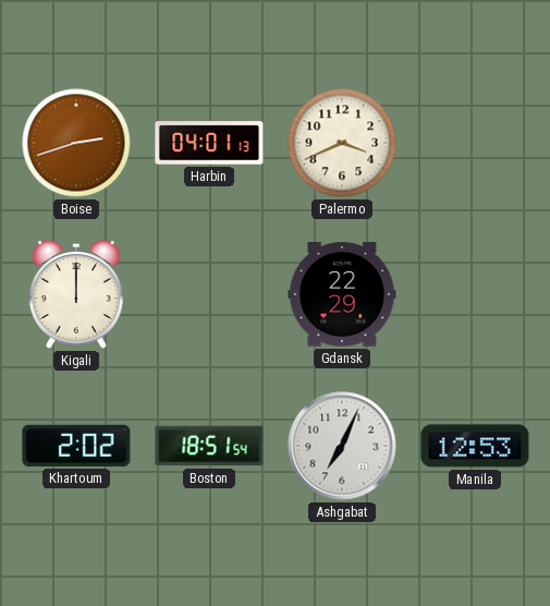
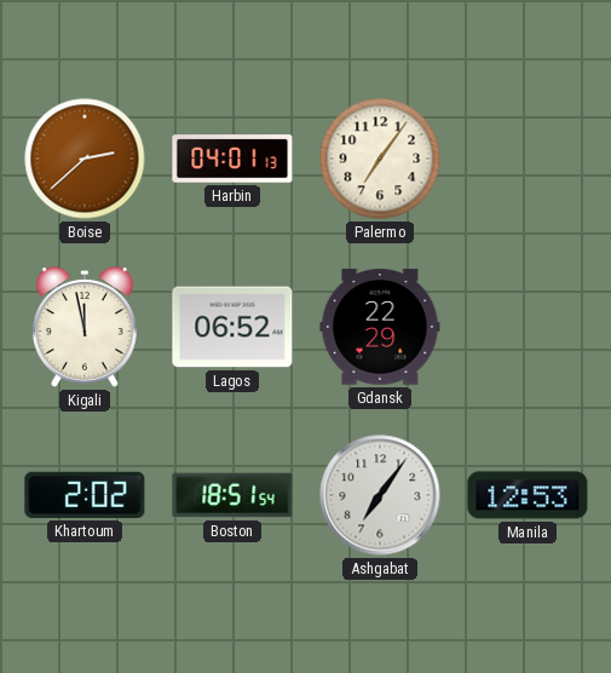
Boise: 2:42 -> 2:38 (85, 159)
Palermo: 3:41 -> 7:06 (380, 159)
Kigali: 12:00 -> 11:58 (85, 327)
Lagos: none -> 06:52 (232, 327)
Ashgabat: 7:04 -> 7:06 (380, 495)
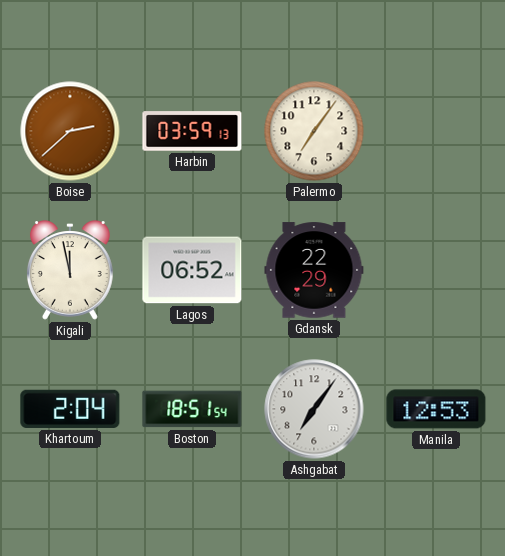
Harbin: 04:01 -> 03:59 (192, 131)
Khartoum: 2:02 -> 2:04 (70, 409)
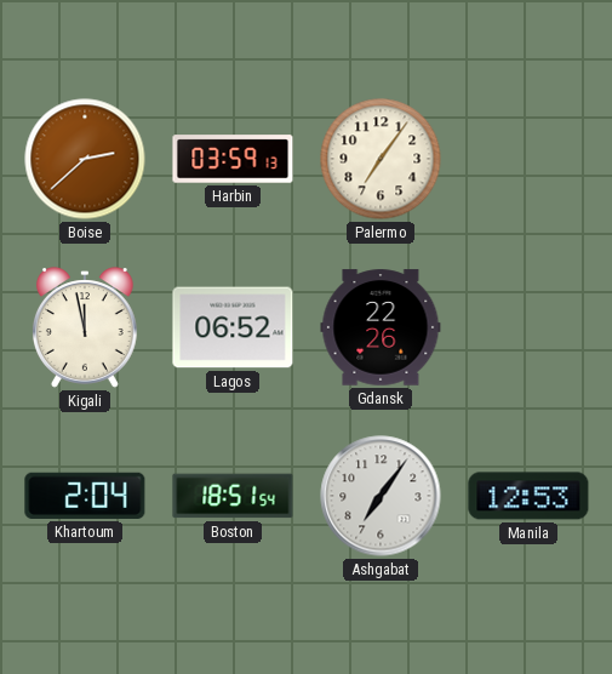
Gdansk: 22:29 -> 22:26 (381, 327)
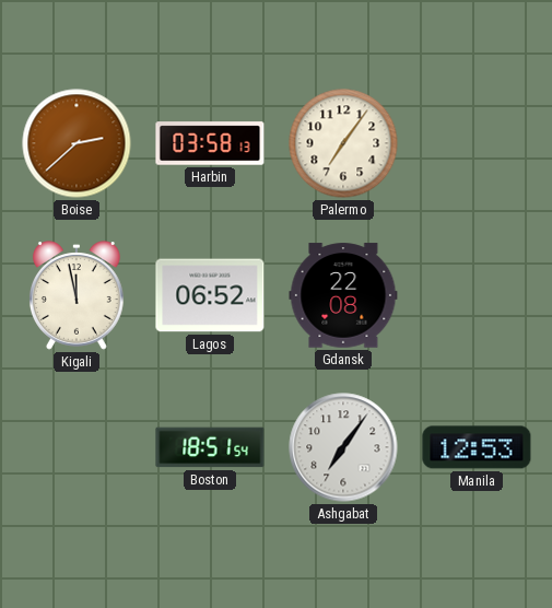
Harbin: 03:59 -> 03:58 (210, 143)
Gdansk: 22:26 -> 22:08 (343, 295)
Khartoum: 2:04 -> none (85, 496)
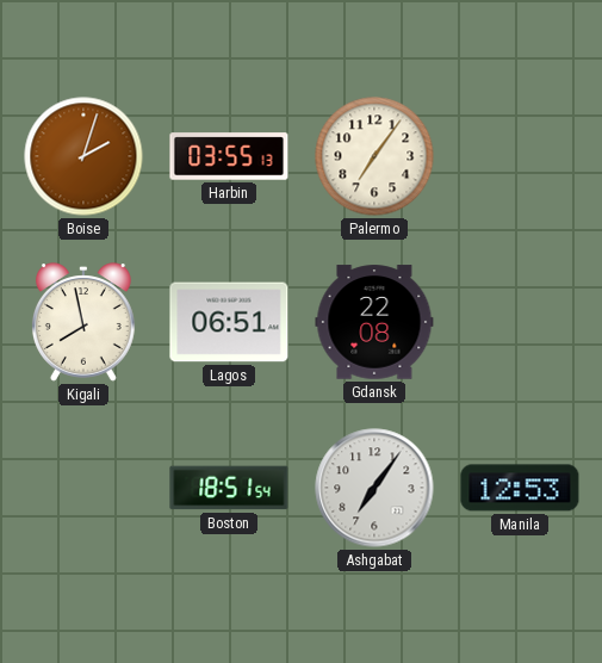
Boise: 2:38 -> 2:03 (83, 156)
Harbin: 03:58 -> 03:55 (229, 156)
Kigali: 11:58 -> 7:58 (83, 322)
Lagos: 06:52 -> 06:51 (229, 322)
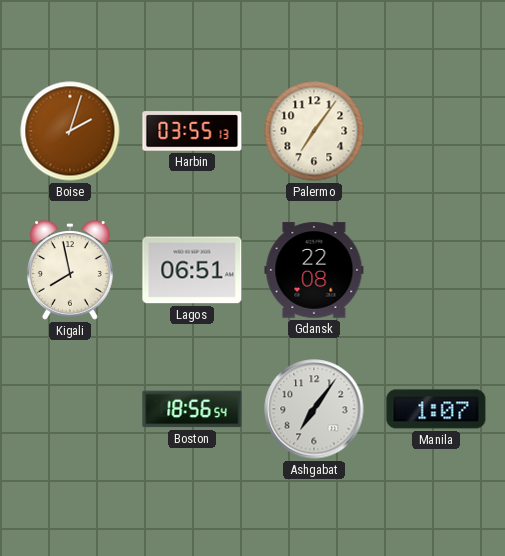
Boston: 18:51 -> 18:56 (192, 409)
Manila: 12:53 -> 1:07 (436, 409)
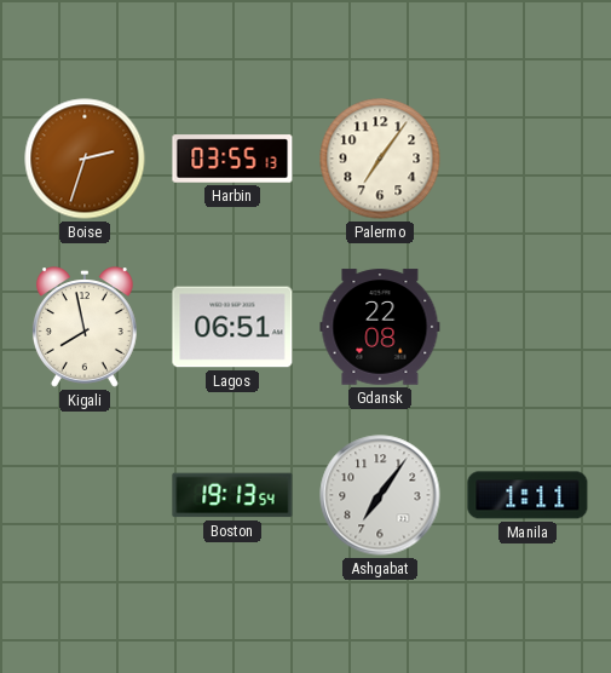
Boise: 2:03 -> 2:33 (85, 159)
Boston: 18:56 -> 19:13 (232, 495)
Manila: 1:07 -> 1:11 (528, 495)
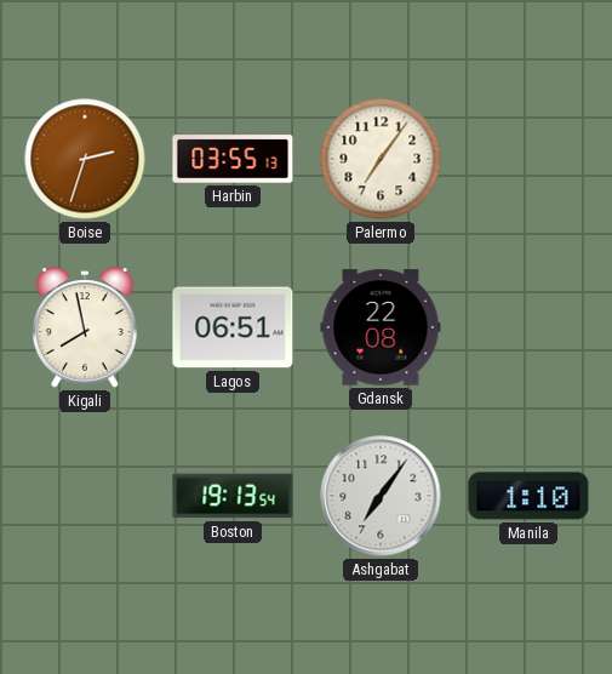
Manila: 1:11 -> 1:10 (528, 496)
